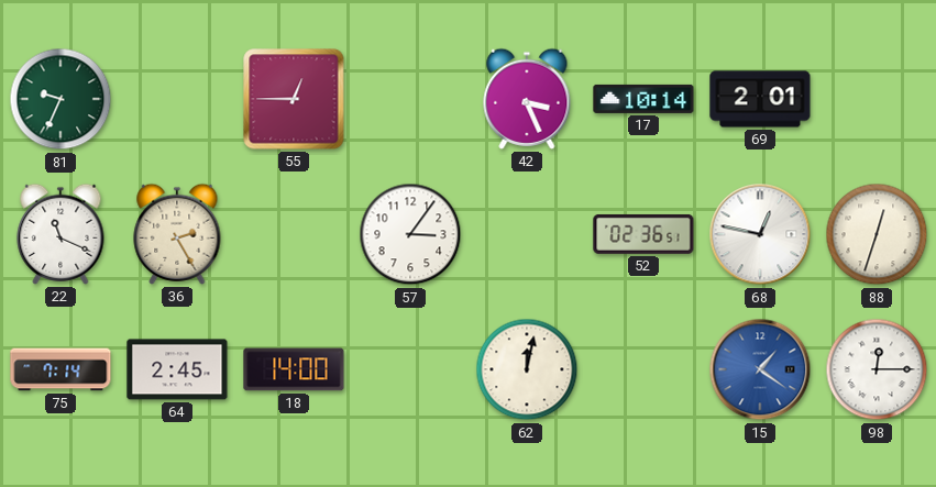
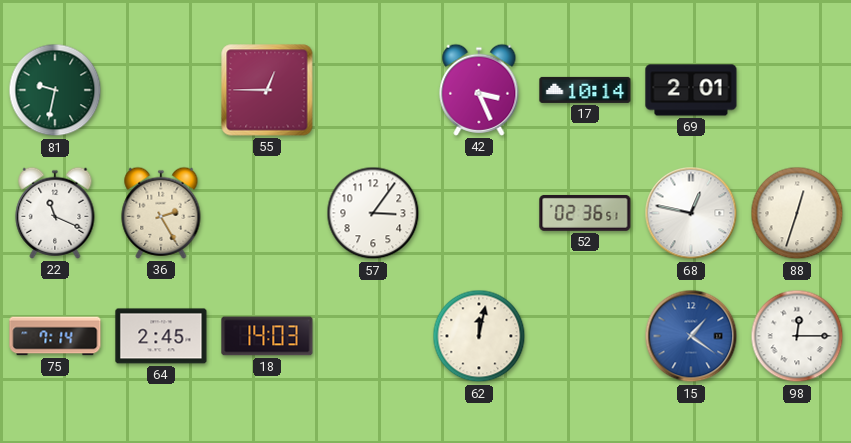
81: 9:34 -> 9:32 (55, 90)
18: 14:00 -> 14:03 (267, 336)
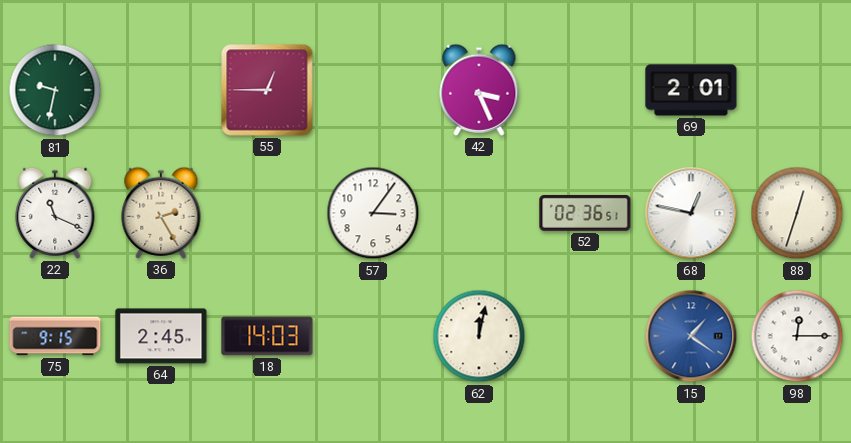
17: 10:14 -> none (585, 90)
75: 7:14 -> 9:15 (55, 336)
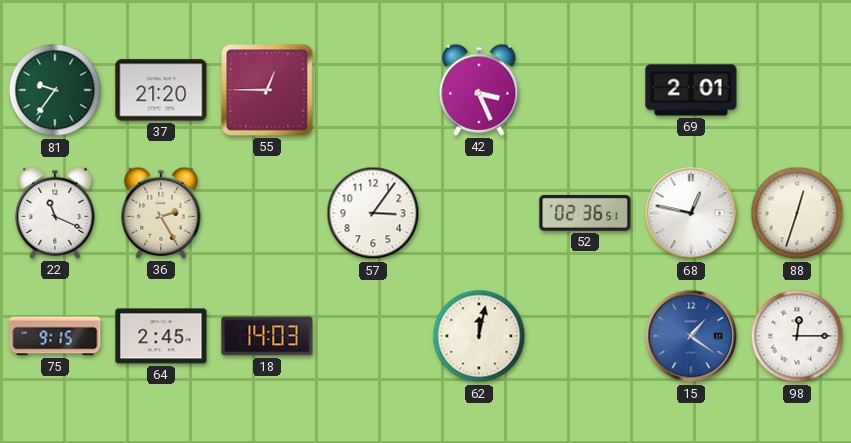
81: 9:32 -> 9:36 (55, 90)
37: none -> 21:20 (161, 90)
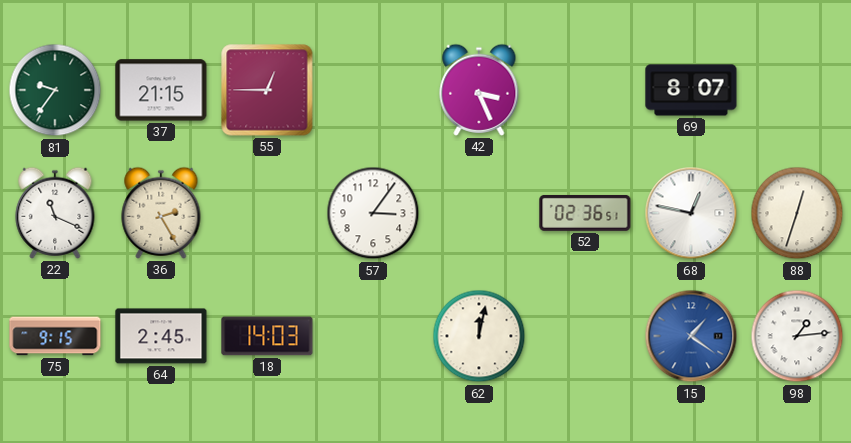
37: 21:20 -> 21:15 (161, 90)
69: 2:01 -> 8:07 (691, 90)
98: 12:15 -> 1:14 (797, 336)
